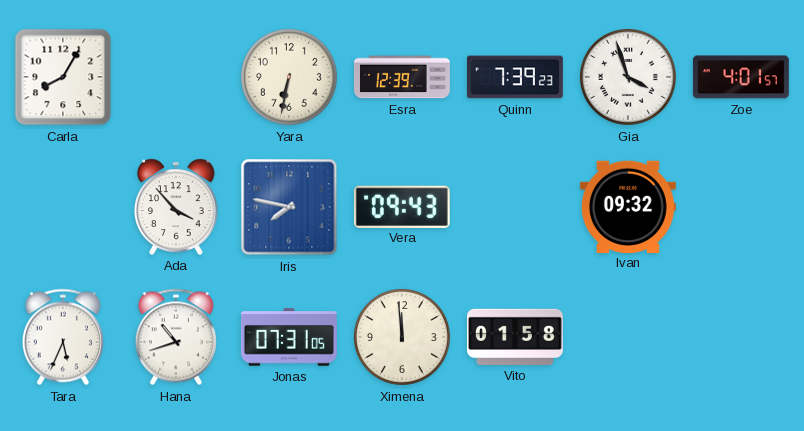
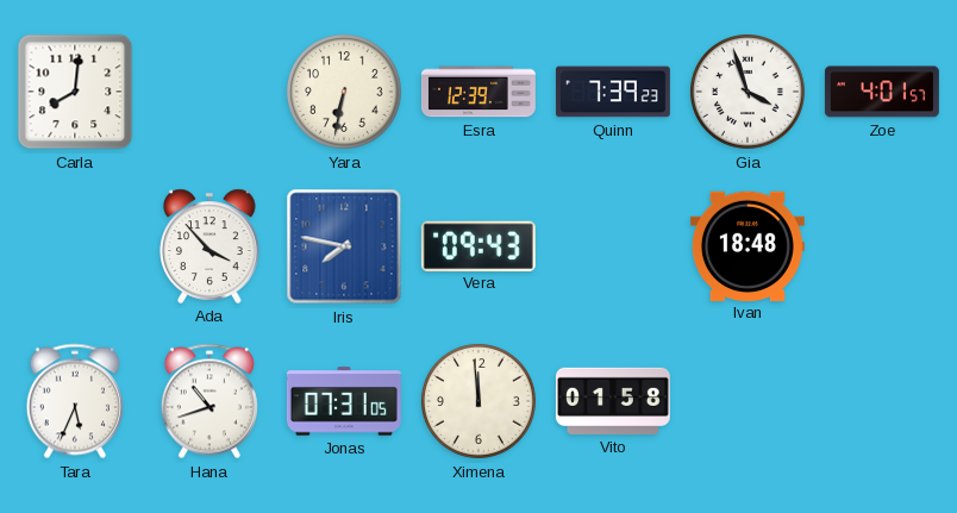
Carla: 8:05 -> 8:01 (75, 92)
Ivan: 09:32 -> 18:48 (748, 245)
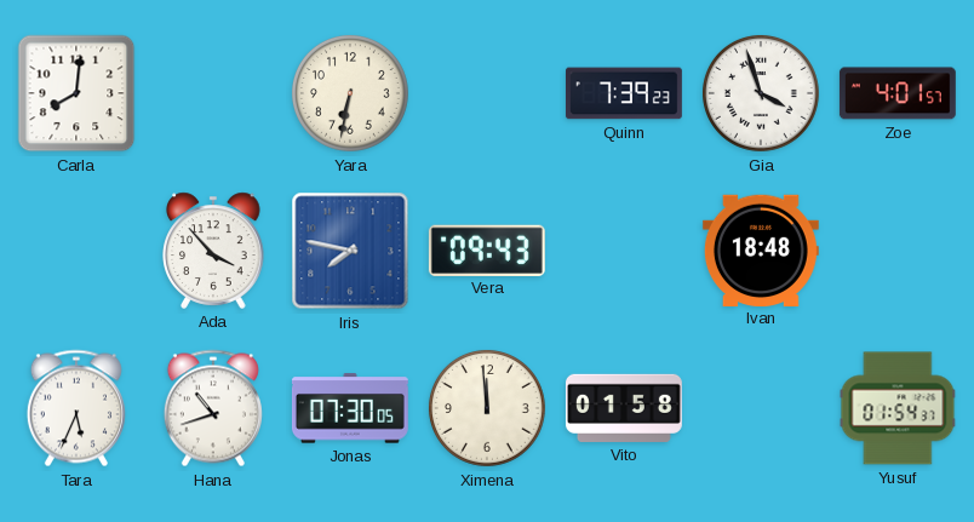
Esra: 12:39 -> none (478, 92)
Jonas: 07:31 -> 07:30 (350, 408)
Yusuf: none -> 01:54 (898, 408)
